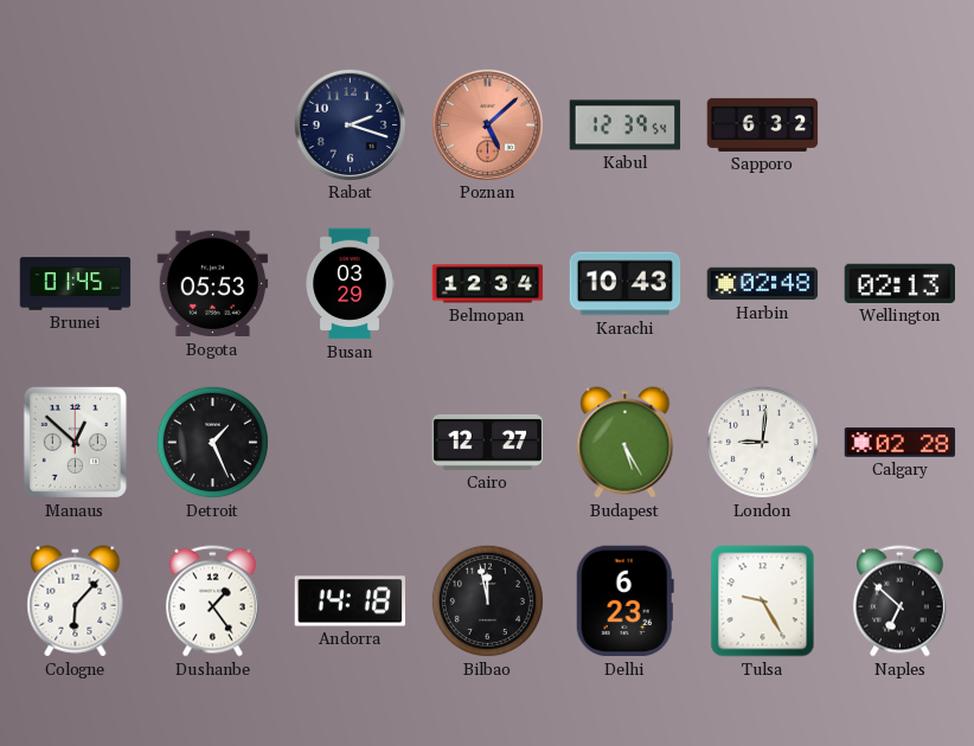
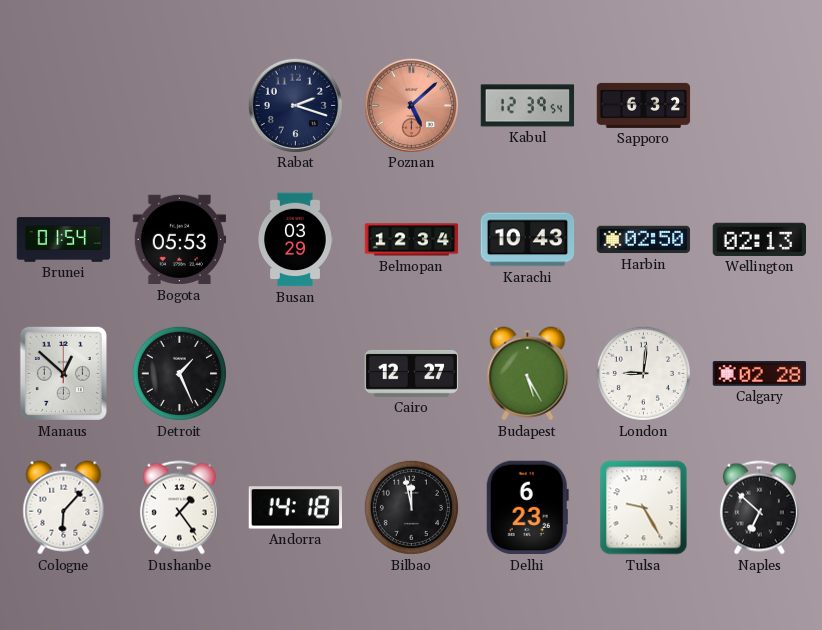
Brunei: 01:45 -> 01:54 (64, 240)
Harbin: 02:48 -> 02:50 (644, 240)
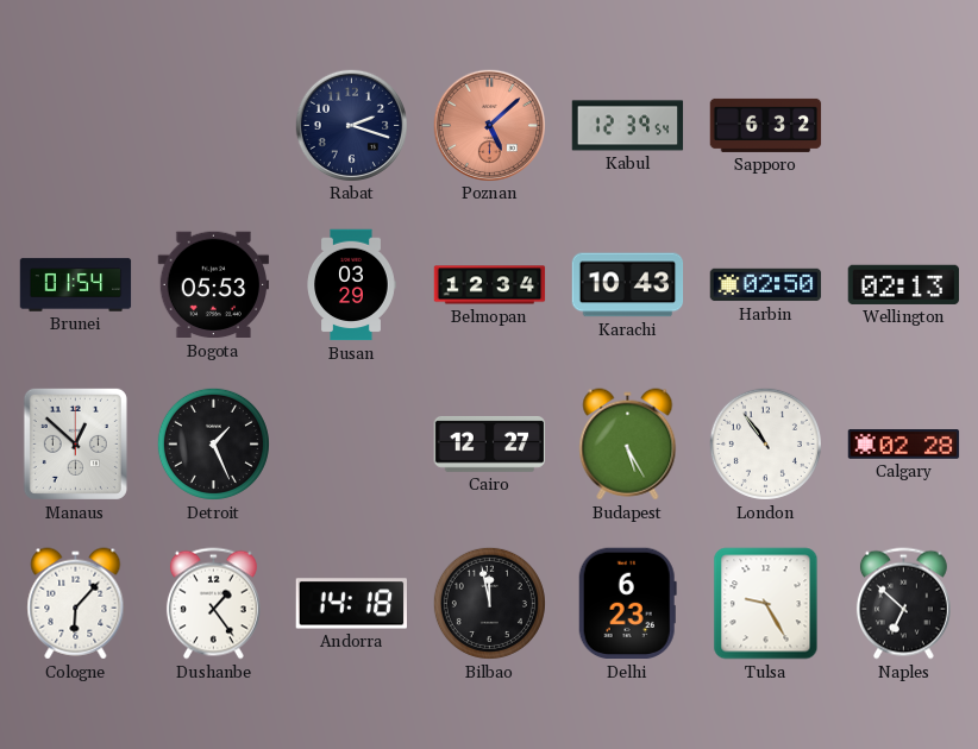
London: 9:01 -> 10:54 (765, 443)
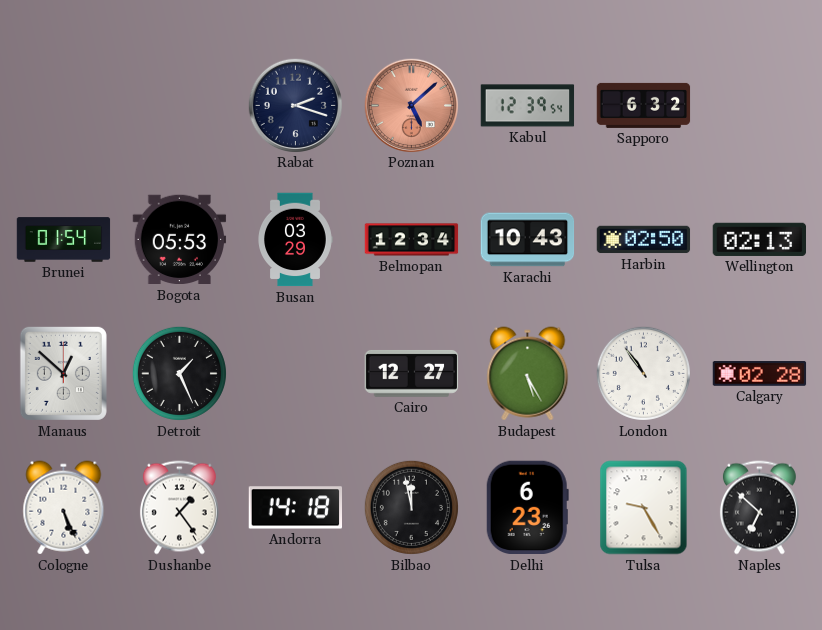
Cologne: 6:07 -> 5:26 (64, 508)
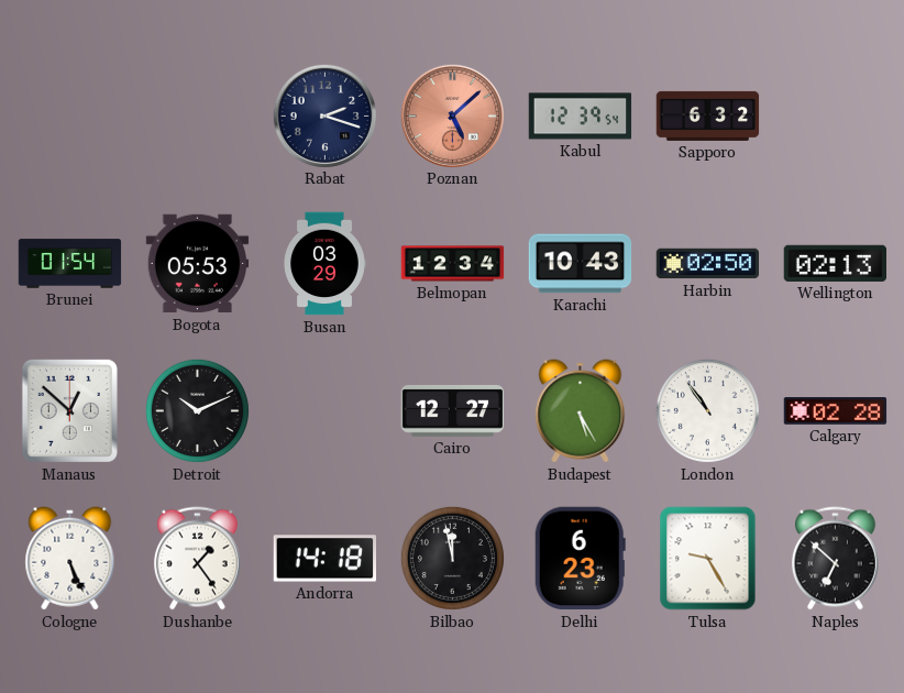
Detroit: 1:26 -> 10:11 (197, 410)
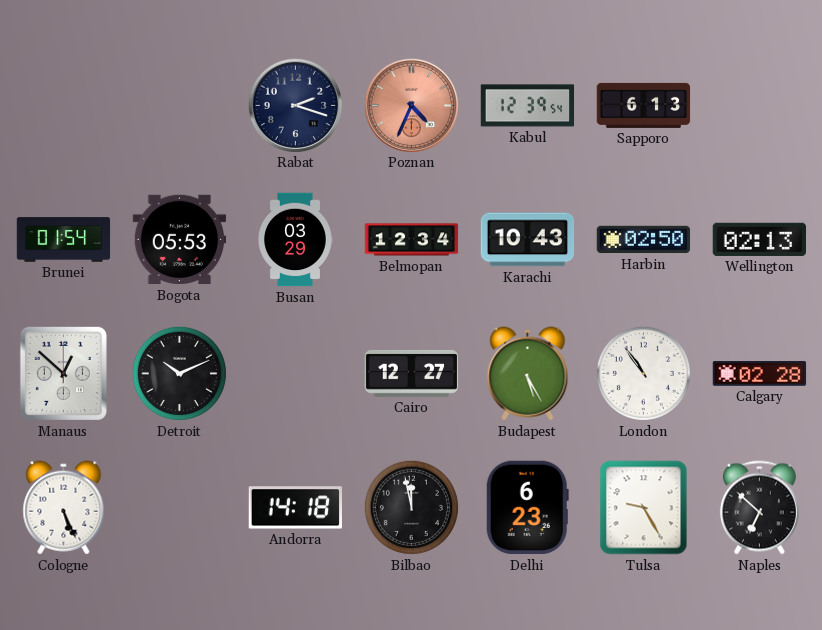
Poznan: 5:08 -> 4:34 (411, 105)
Sapporo: 6:32 -> 6:13 (644, 105)
Dushanbe: 1:24 -> none (197, 559)
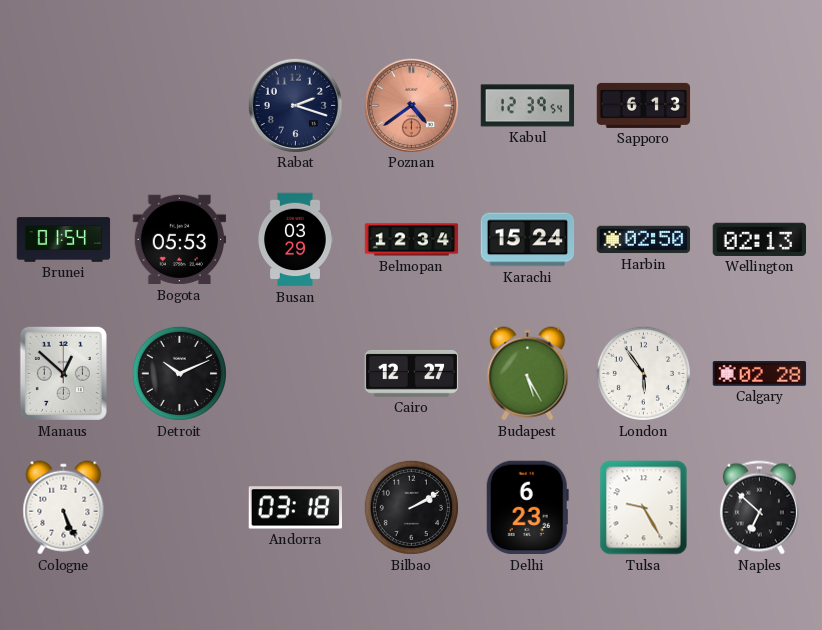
Poznan: 4:34 -> 4:39 (411, 105)
Karachi: 10:43 -> 15:24 (528, 240)
London: 10:54 -> 5:54 (643, 373)
Andorra: 14:18 -> 03:18 (295, 508)
Bilbao: 11:58 -> 2:10 (411, 507)
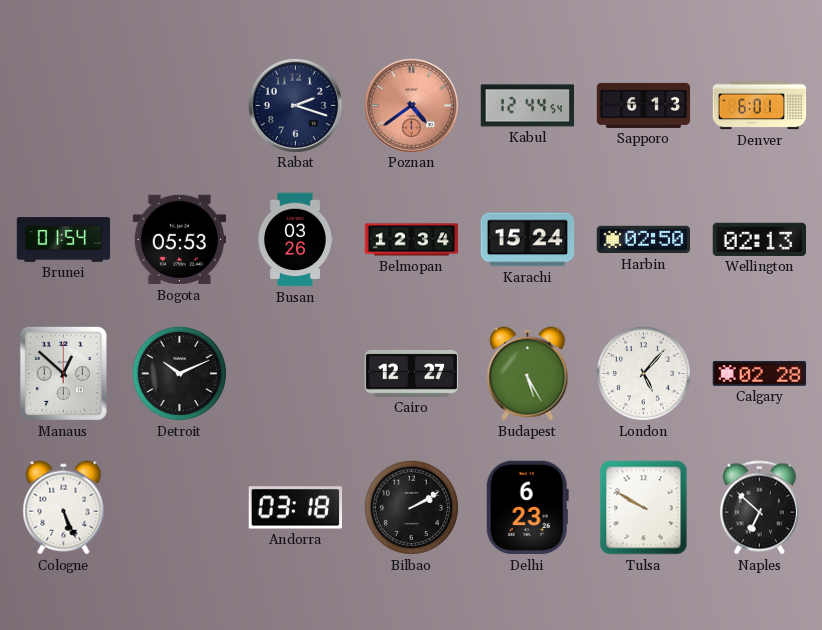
Kabul: 12:39 -> 12:44 (528, 106)
Denver: none -> 6:01 (760, 106)
Busan: 03:29 -> 03:26 (295, 240)
London: 5:54 -> 5:07 (643, 373)
Tulsa: 9:25 -> 9:50 (644, 508)
